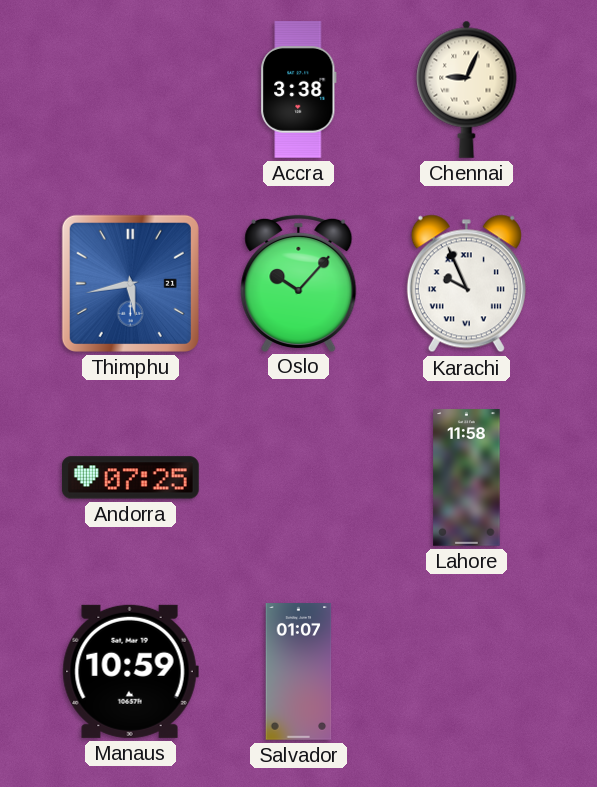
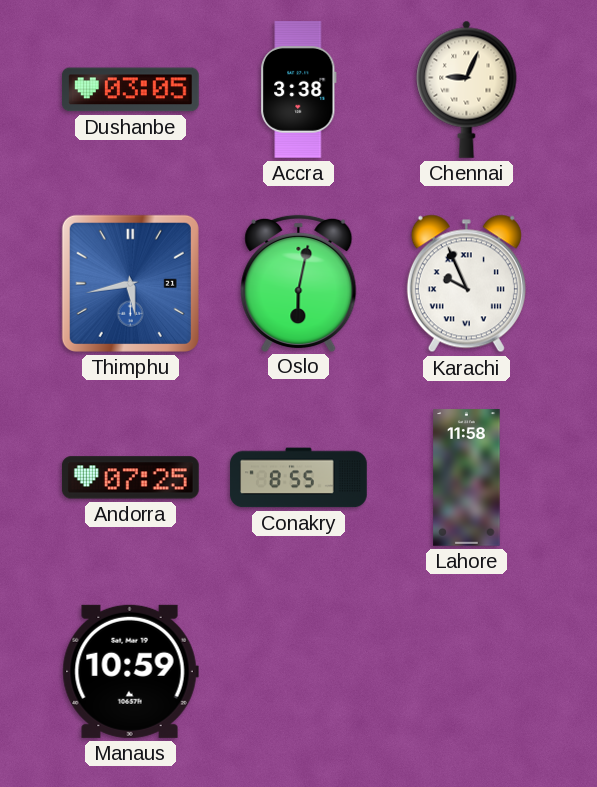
Dushanbe: none -> 03:05 (130, 90)
Oslo: 10:07 -> 6:02 (299, 283)
Conakry: none -> 8:55 (299, 478)
Salvador: 01:07 -> none (299, 672)
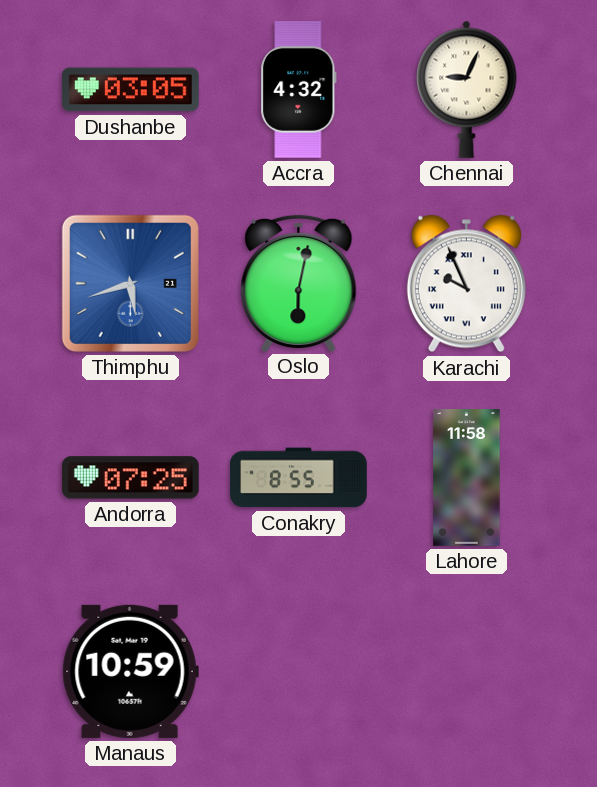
Accra: 3:38 -> 4:32 (299, 90)
Thimphu: 5:43 -> 5:42 (130, 283)
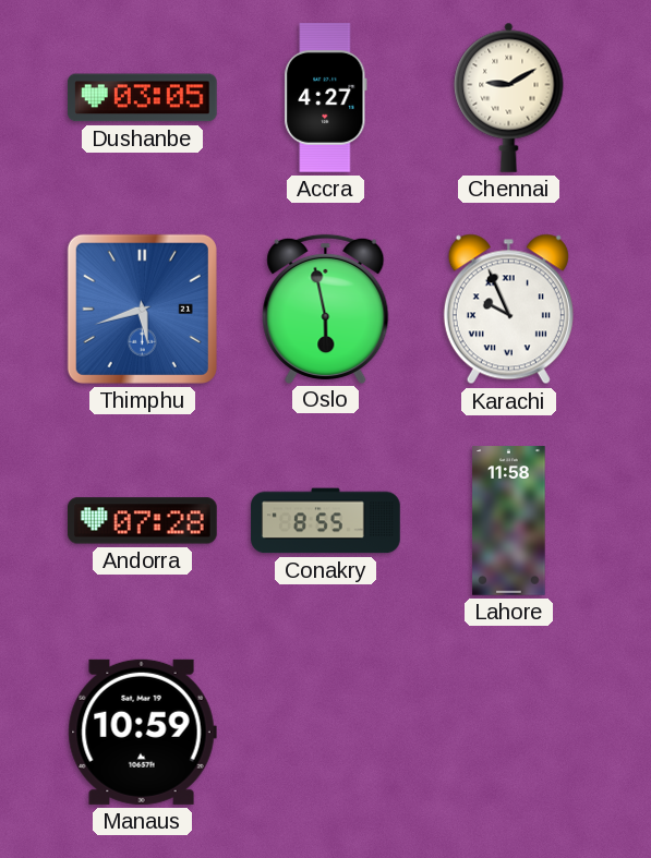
Accra: 4:32 -> 4:27 (326, 98)
Chennai: 9:04 -> 9:10 (509, 97)
Oslo: 6:02 -> 5:58 (326, 309)
Andorra: 07:25 -> 07:28 (142, 521)
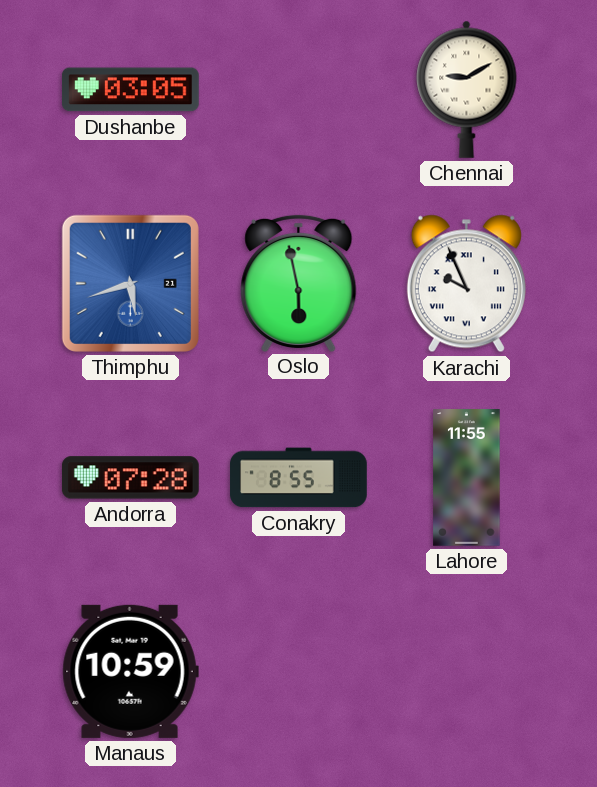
Accra: 4:27 -> none (326, 98)
Lahore: 11:58 -> 11:55 (467, 478)
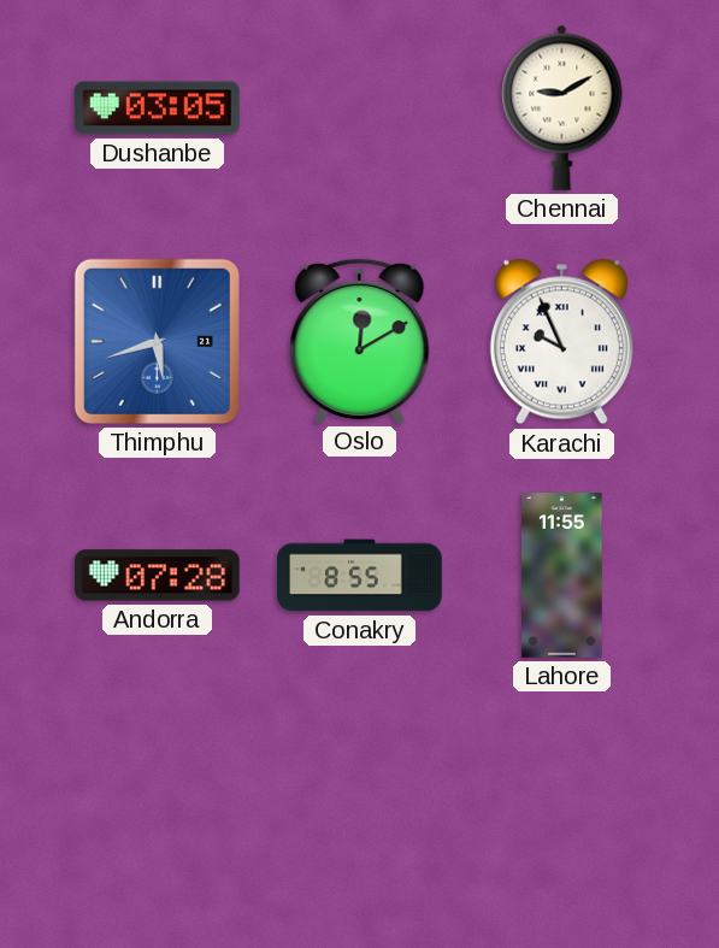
Oslo: 5:58 -> 12:10 (360, 341)
Manaus: 10:59 -> none (130, 671)
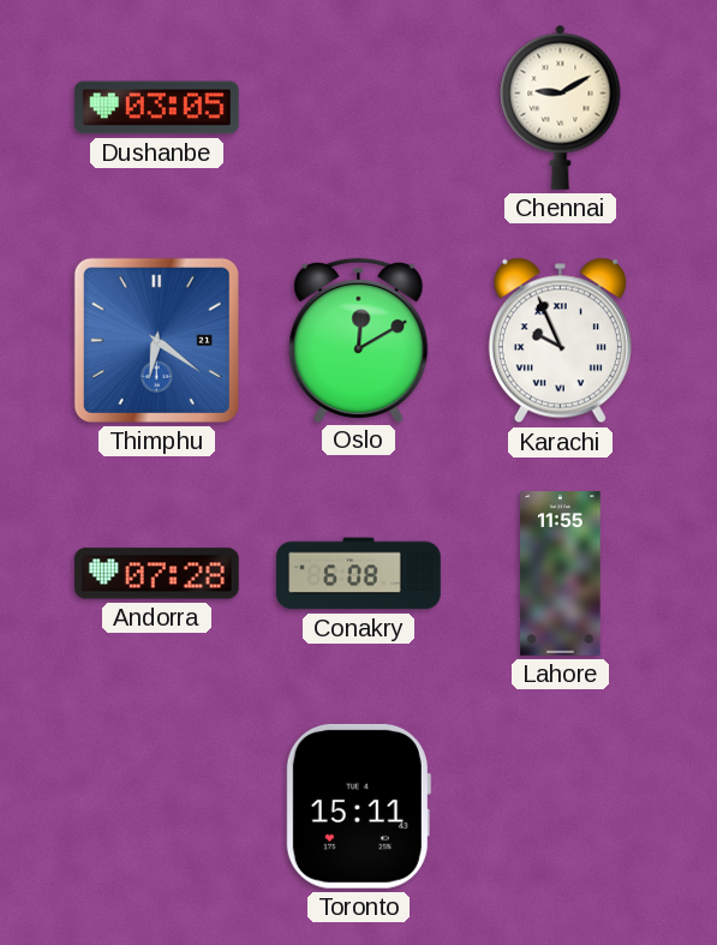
Thimphu: 5:42 -> 6:21 (156, 340)
Conakry: 8:55 -> 6:08 (359, 574)
Toronto: none -> 15:11 (358, 806)
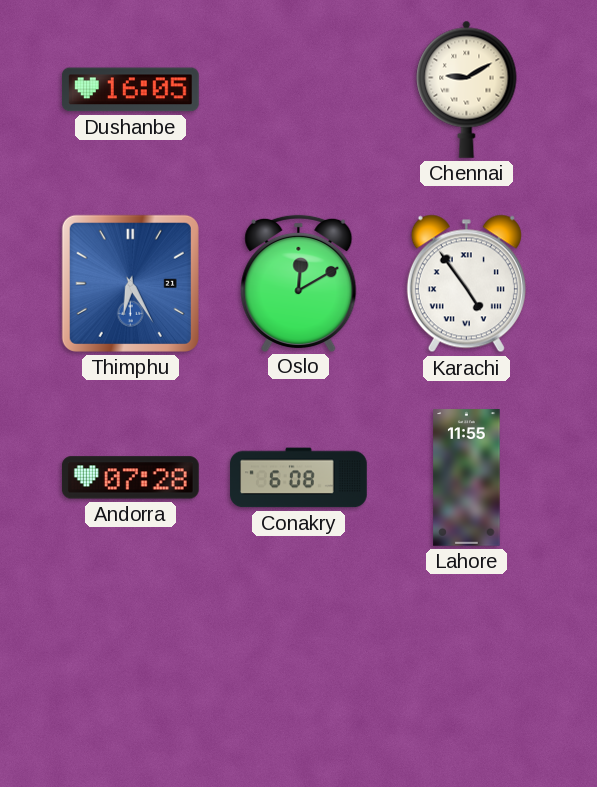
Dushanbe: 03:05 -> 16:05 (130, 90)
Thimphu: 6:21 -> 6:25 (130, 283)
Karachi: 9:56 -> 4:54 (466, 284)
Toronto: 15:11 -> none (358, 806)
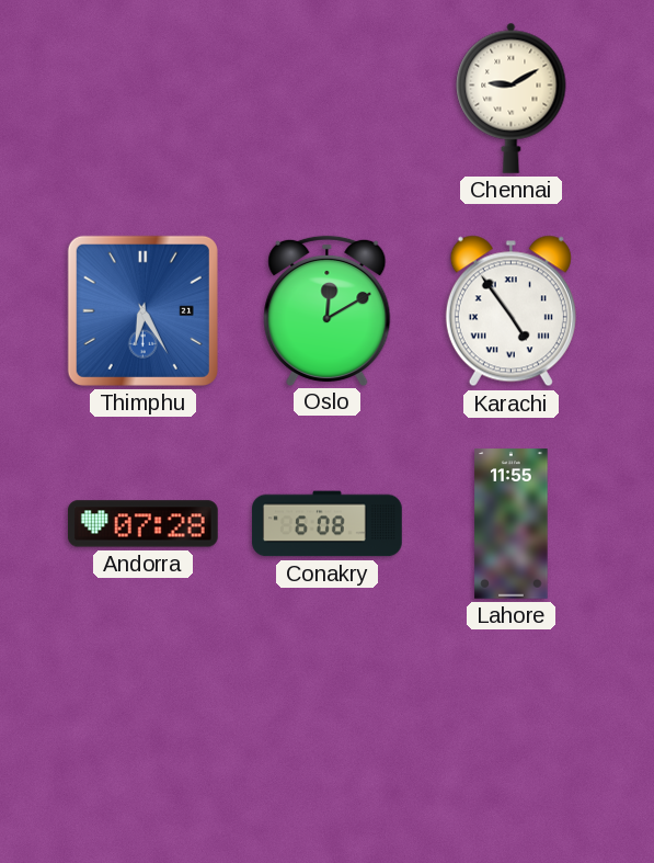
Dushanbe: 16:05 -> none (130, 90)
